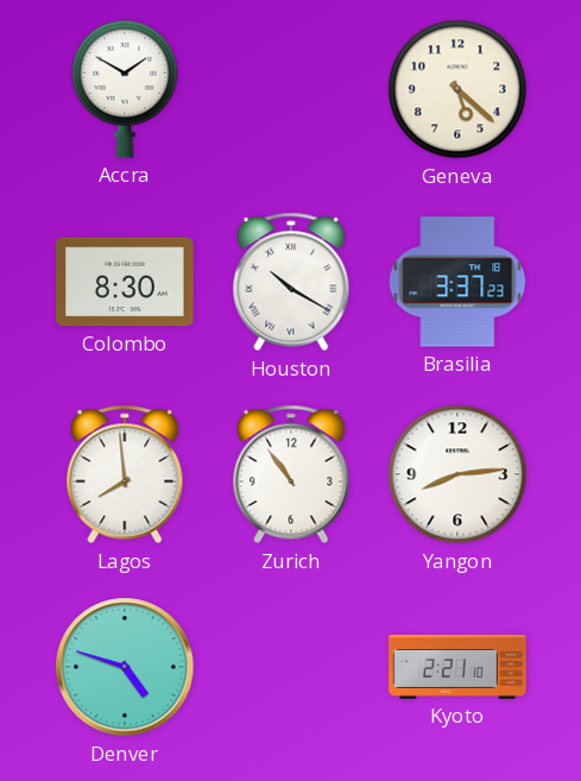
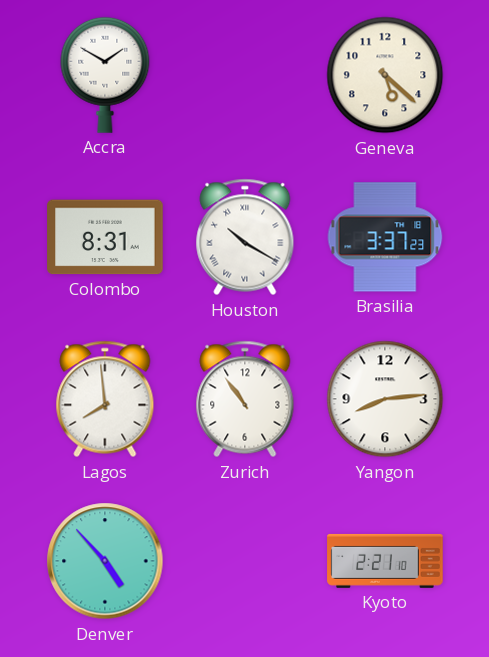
Colombo: 8:30 -> 8:31 (105, 237)
Denver: 4:48 -> 4:53 (105, 561)
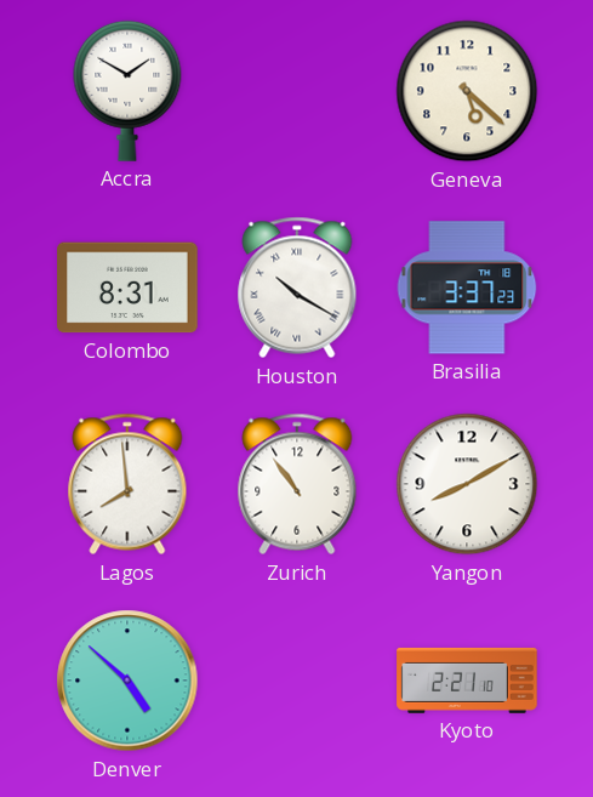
Yangon: 8:14 -> 8:10 (467, 484)
Denver: 4:53 -> 4:52 (127, 681)
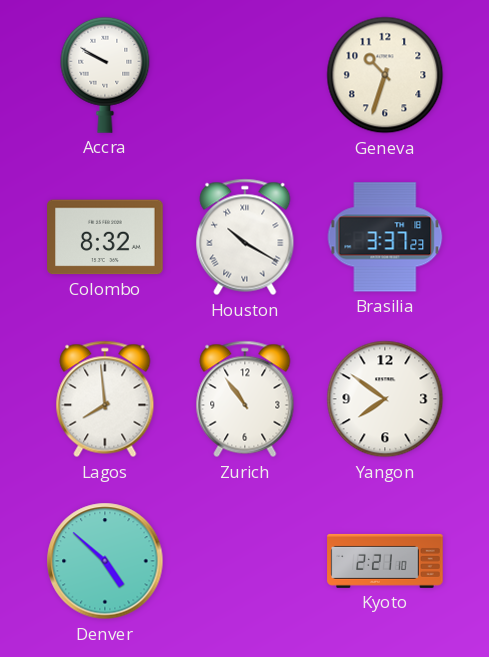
Accra: 1:50 -> 9:50 (105, 75)
Geneva: 5:22 -> 10:33 (385, 75)
Colombo: 8:31 -> 8:32 (105, 237)
Yangon: 8:10 -> 7:51 (385, 399)
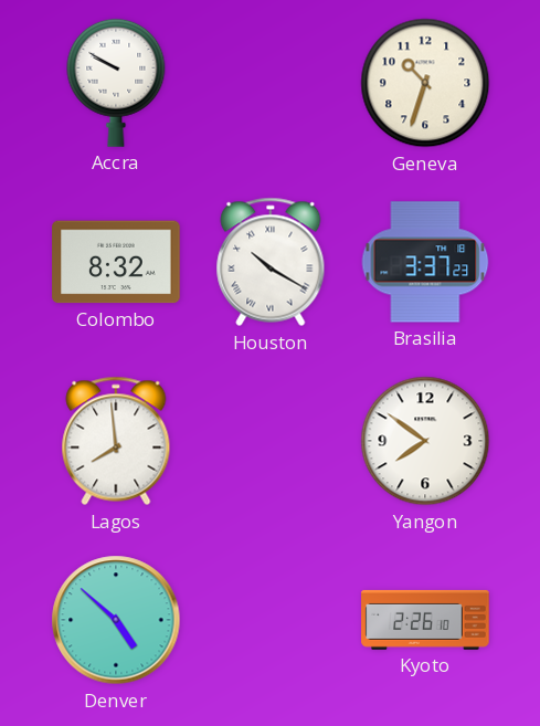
Zurich: 10:54 -> none (245, 399)
Kyoto: 2:21 -> 2:26 (425, 620)
